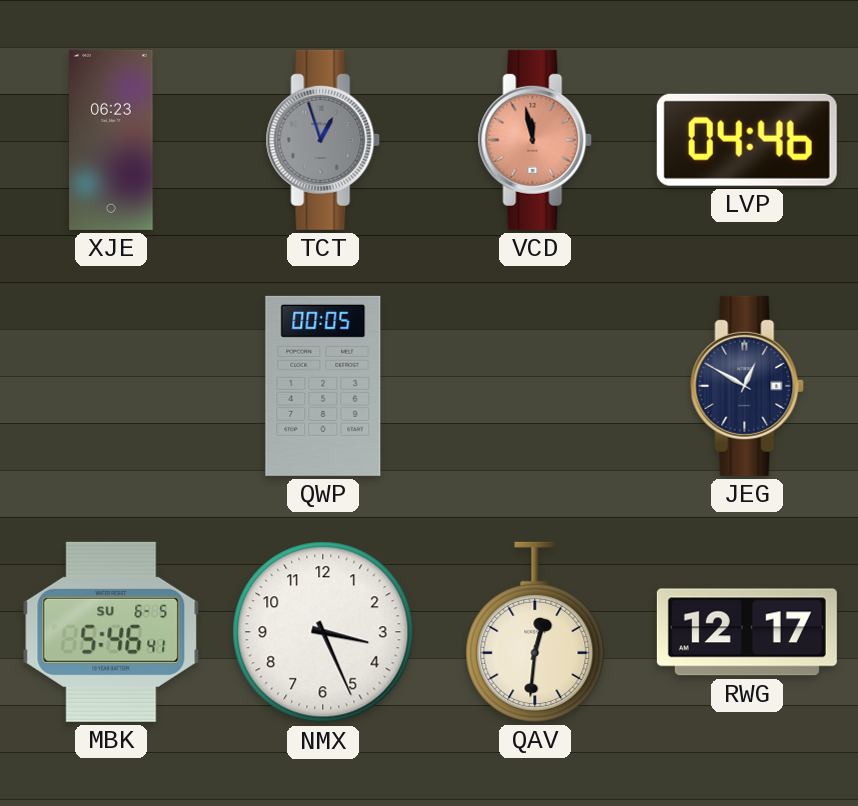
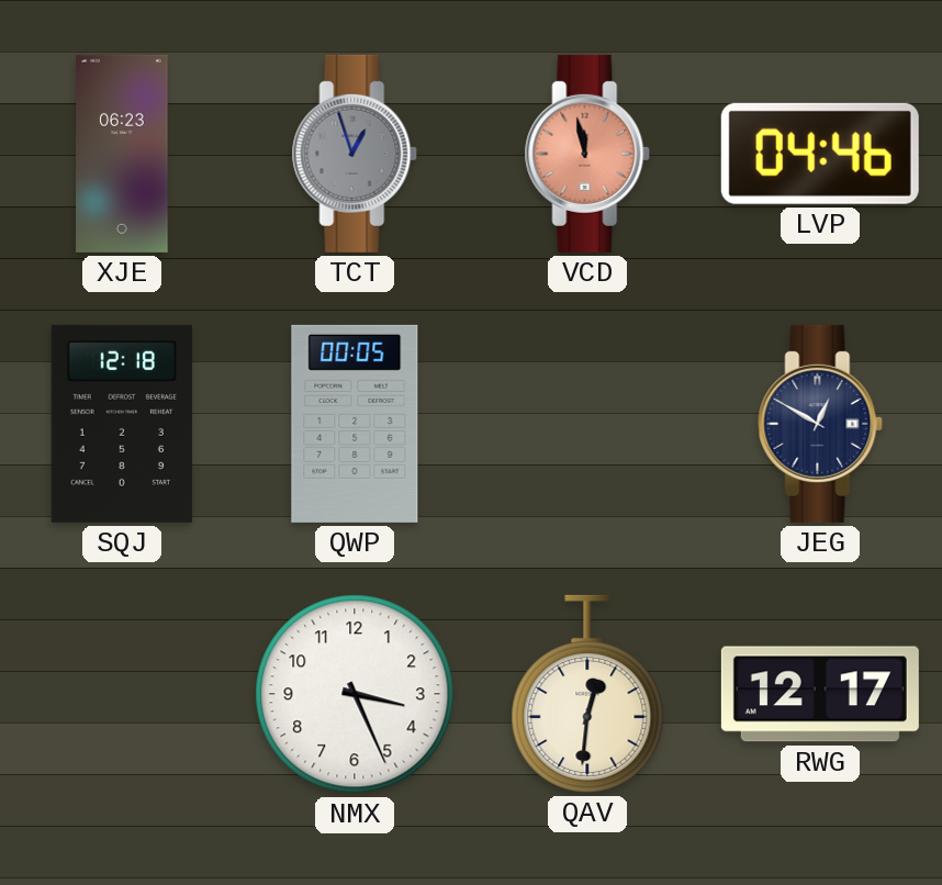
SQJ: none -> 12:18 (122, 424)
MBK: 5:46 -> none (111, 632)
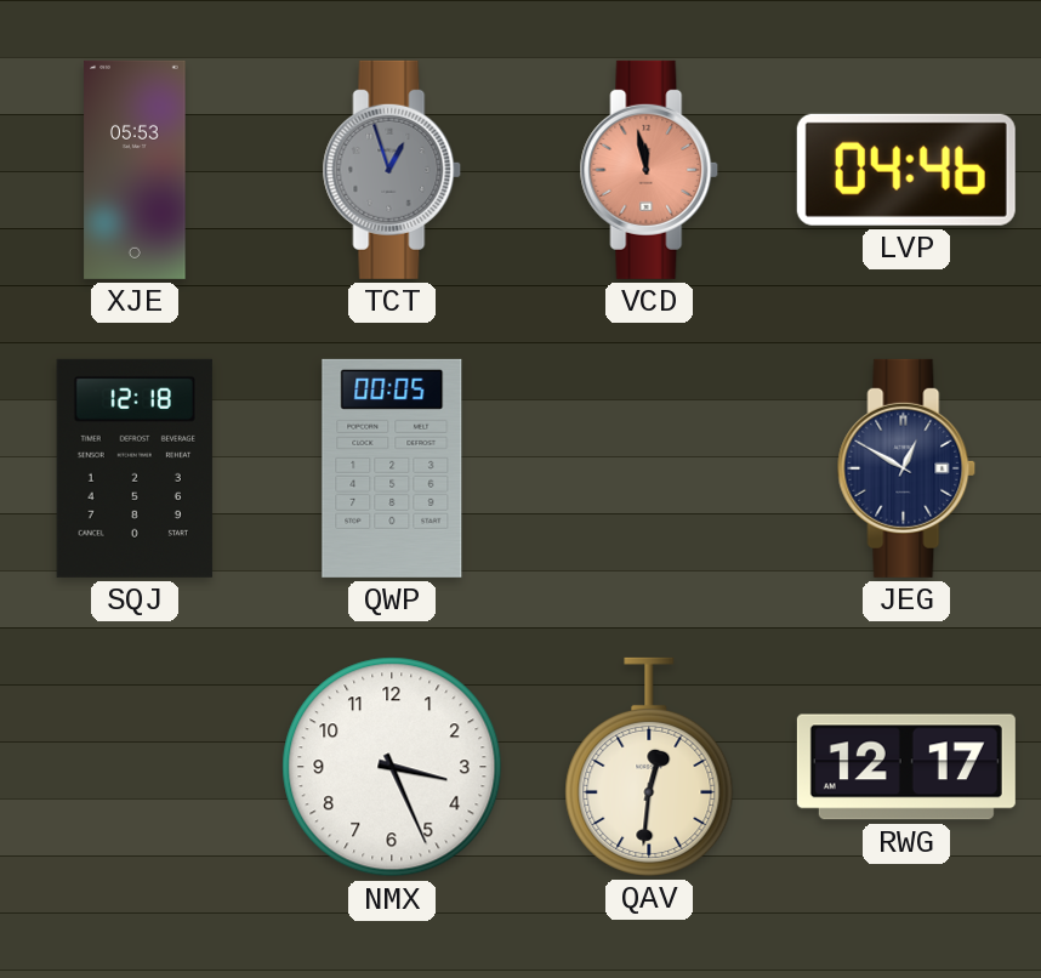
XJE: 06:23 -> 05:53 (135, 170)
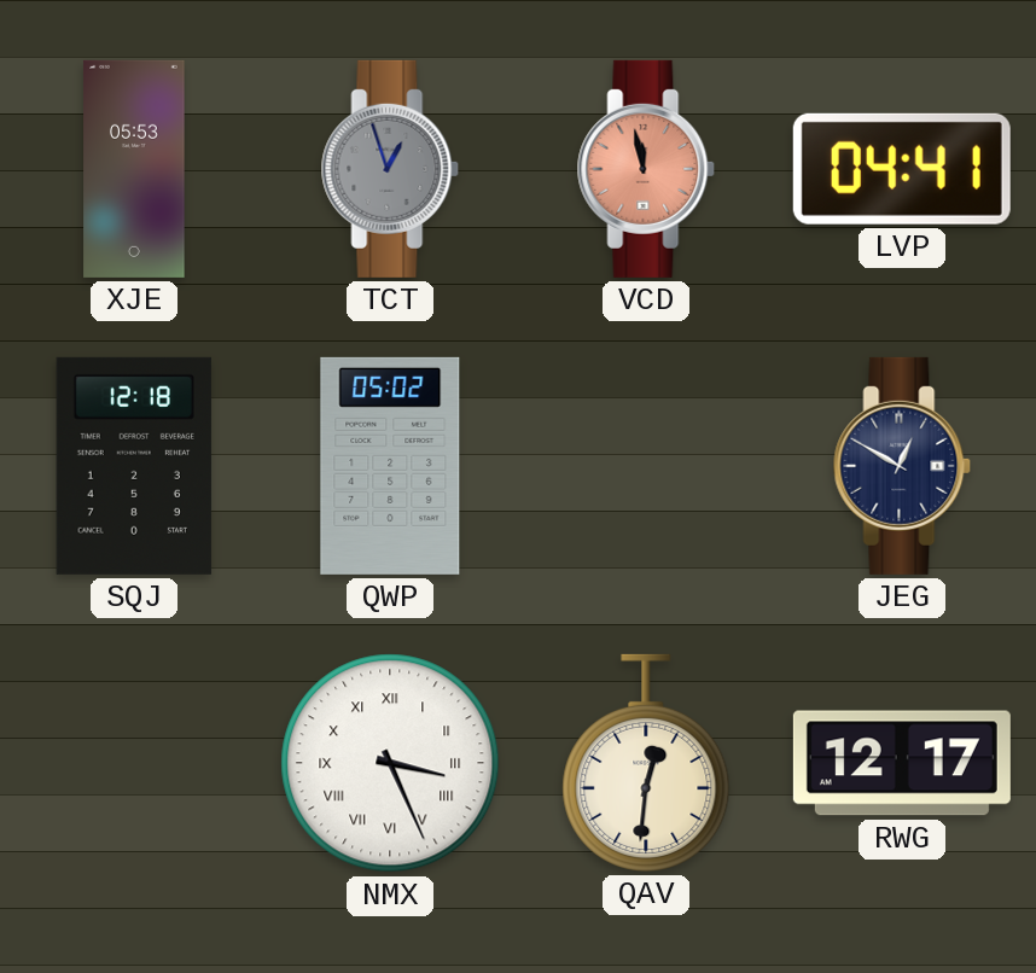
LVP: 04:46 -> 04:41 (902, 169)
QWP: 00:05 -> 05:02 (390, 466)
NMX numerals: Arabic -> Roman (390, 763)
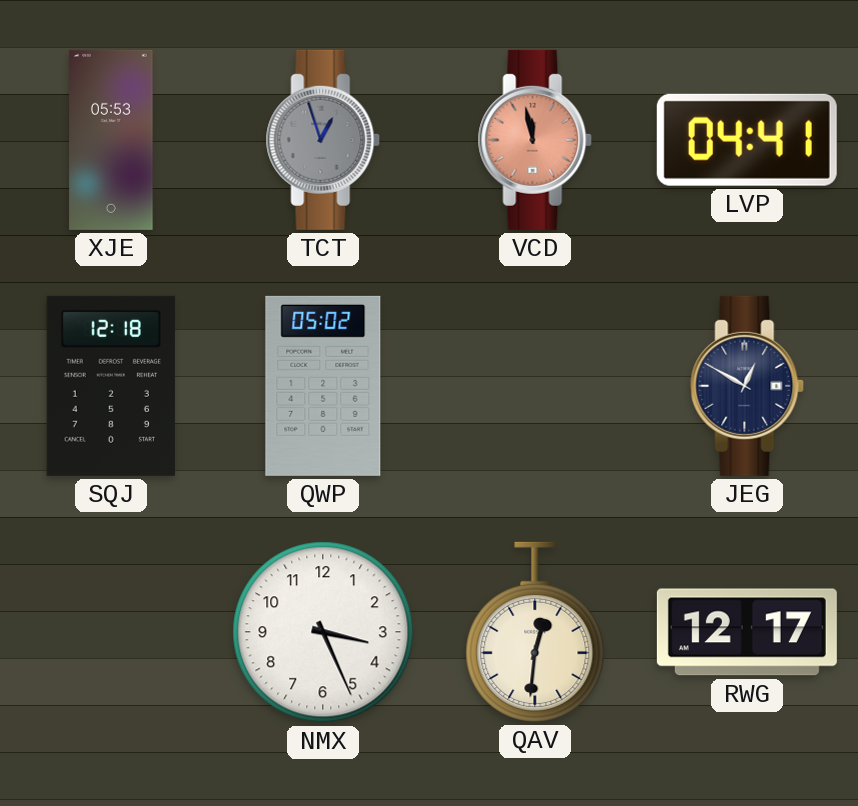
NMX numerals: Roman -> Arabic (323, 632)
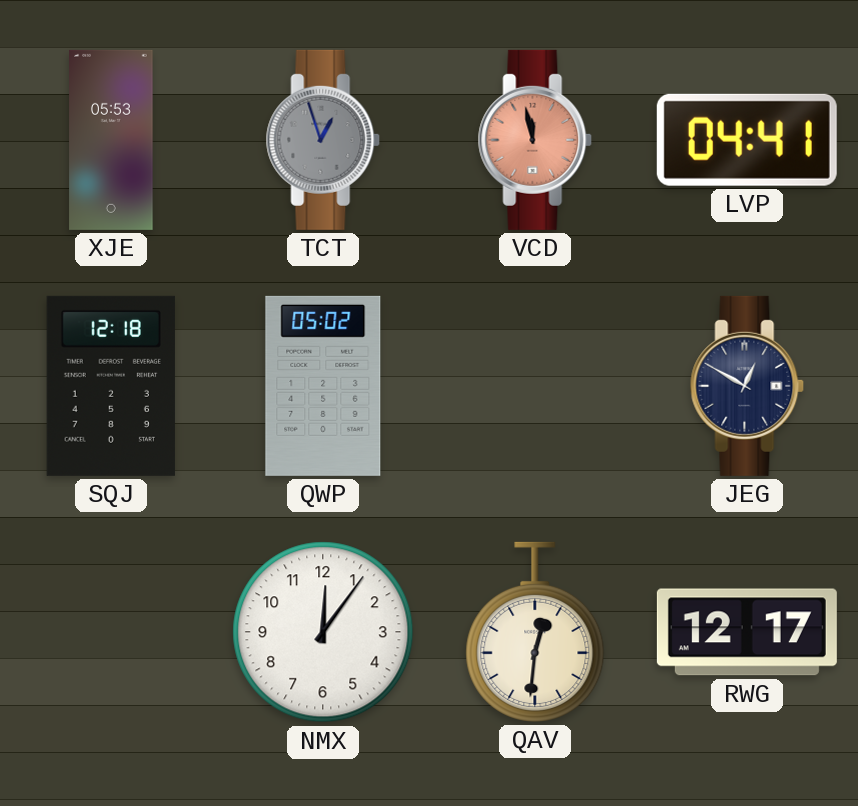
NMX: 3:26 -> 12:06 (323, 632)
